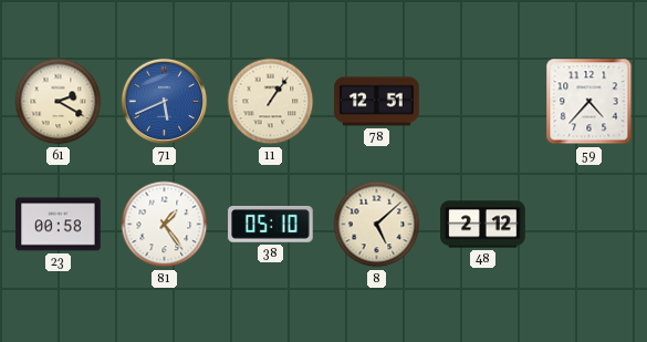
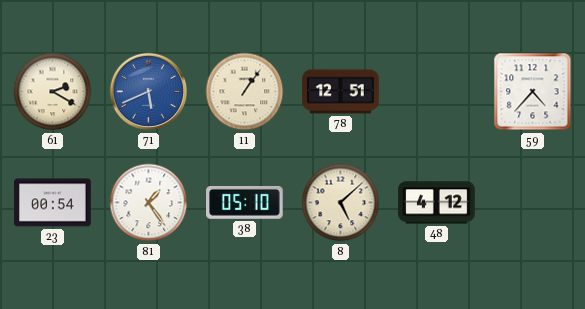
23: 00:58 -> 00:54 (53, 203)
48: 2:12 -> 4:12 (437, 203)
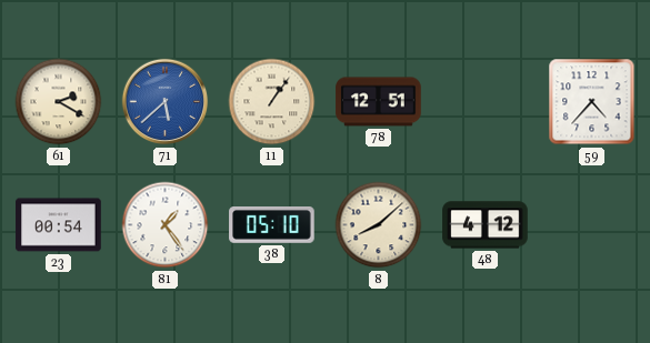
71: 5:41 -> 5:38 (166, 102)
8: 5:08 -> 8:08 (379, 225)
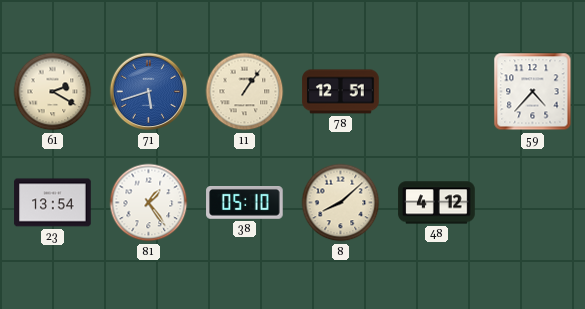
71: 5:38 -> 5:42 (149, 92)
23: 00:54 -> 13:54 (53, 203)
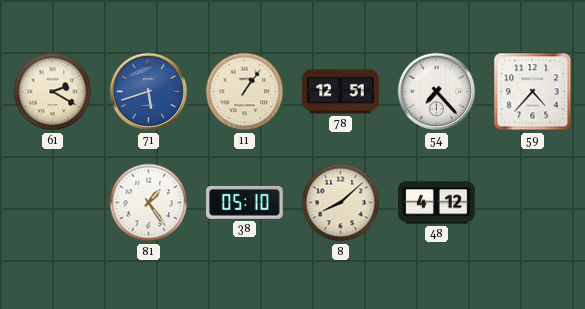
54: none -> 7:23 (437, 92)
23: 13:54 -> none (53, 203)
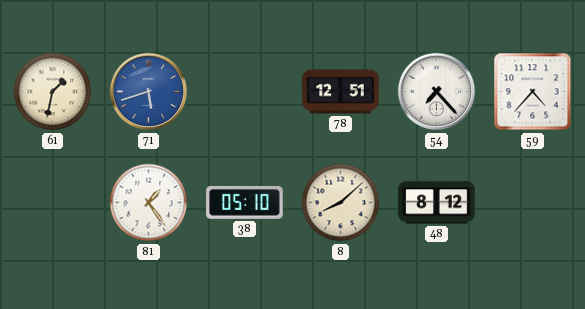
61: 2:20 -> 1:32 (53, 92)
11: 1:06 -> none (245, 92)
48: 4:12 -> 8:12 (437, 203)
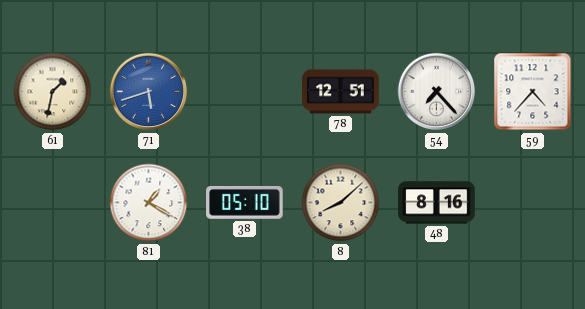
81: 1:24 -> 1:20 (149, 203)
48: 8:12 -> 8:16 (437, 203)
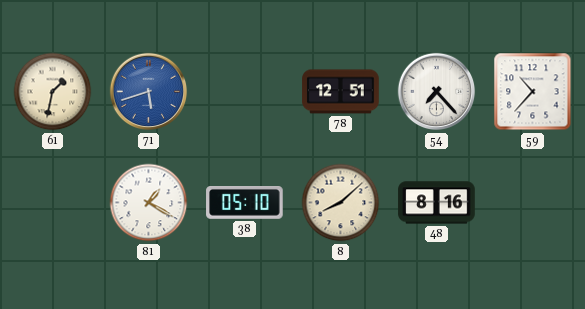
59: 4:37 -> 10:37 (533, 92)
